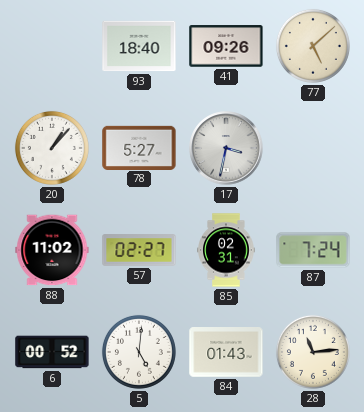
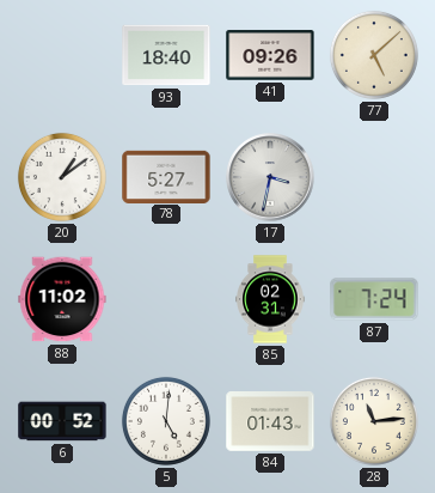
20: 1:07 -> 1:09 (62, 177)
57: 02:27 -> none (139, 250)
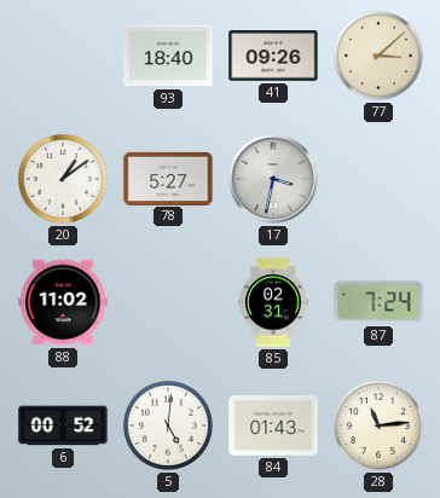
77: 5:08 -> 3:08 (378, 56)
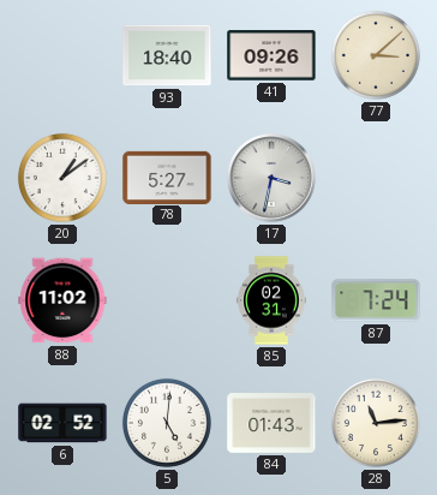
6: 00:52 -> 02:52 (62, 423)
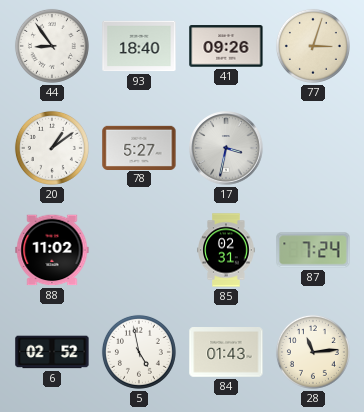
44: none -> 8:54 (52, 46)
77: 3:08 -> 3:03 (313, 46)
5: 5:01 -> 4:58 (139, 352)
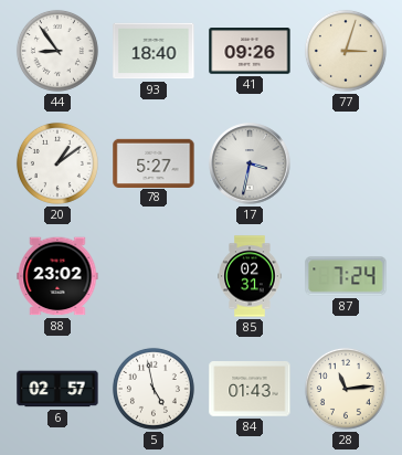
88: 11:02 -> 23:02 (57, 276)
6: 02:52 -> 02:57 (57, 389)
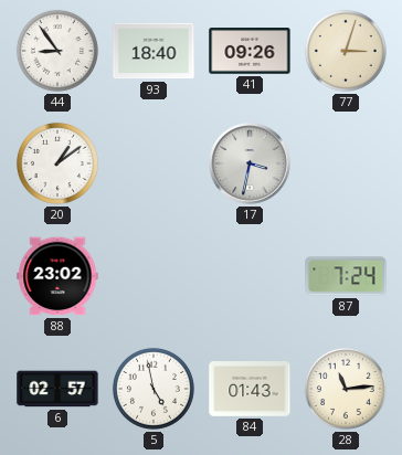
78: 5:27 -> none (154, 162)
85: 02:31 -> none (250, 276)
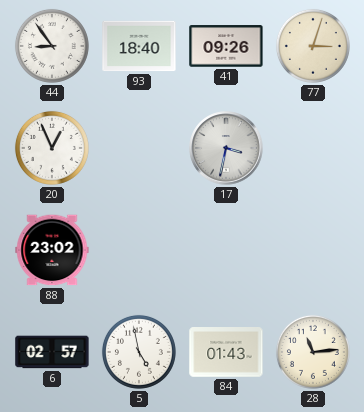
20: 1:09 -> 12:56 (52, 148)
87: 7:24 -> none (346, 276)
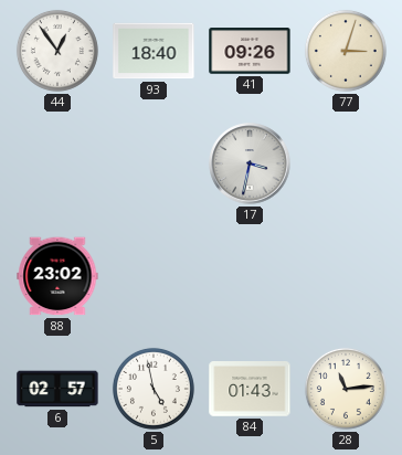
44: 8:54 -> 12:54 (57, 51)
20: 12:56 -> none (52, 148)
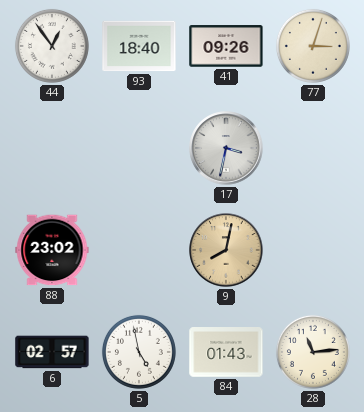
9: none -> 8:02 (226, 250)
